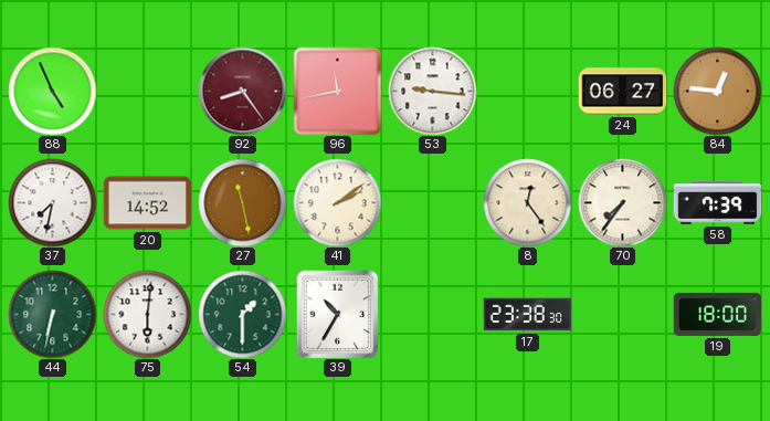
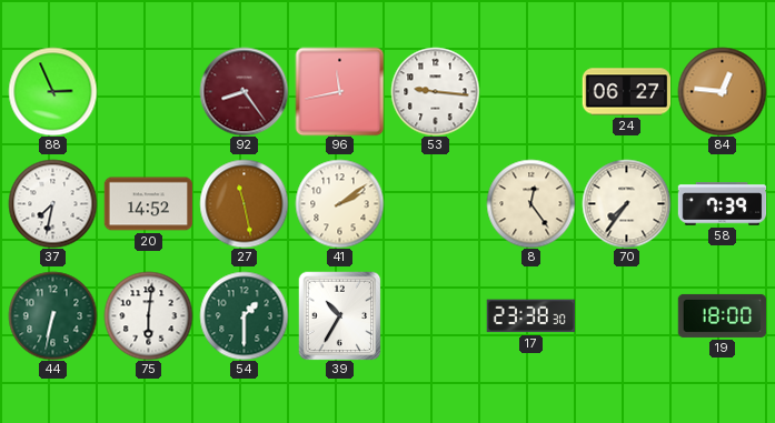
88: 4:56 -> 2:56 (52, 91)
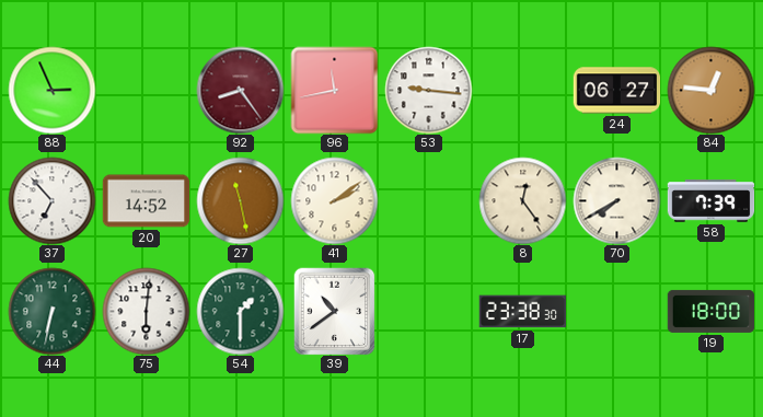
37: 7:32 -> 6:53 (51, 200)
70: 7:36 -> 7:40 (616, 200)
39: 10:35 -> 10:39 (335, 311)
